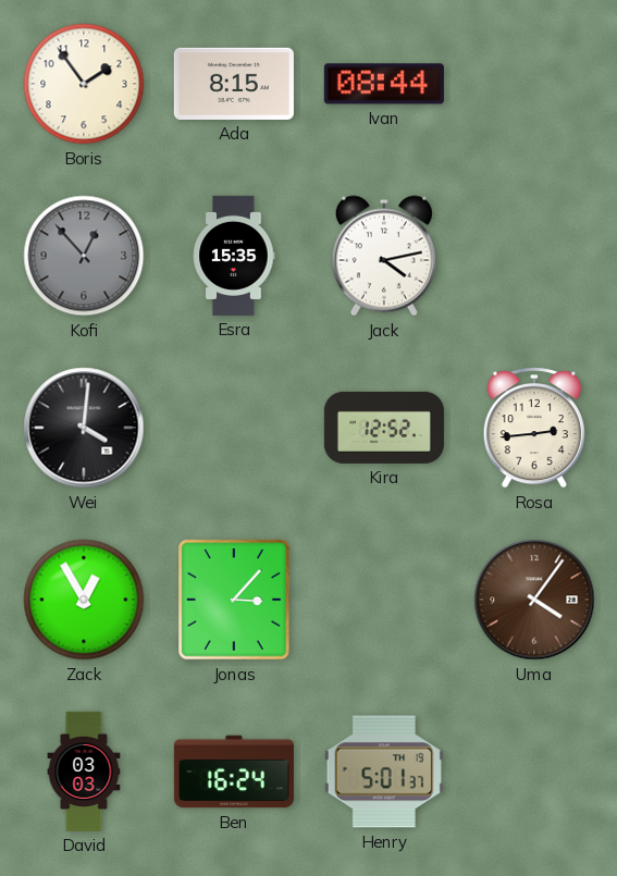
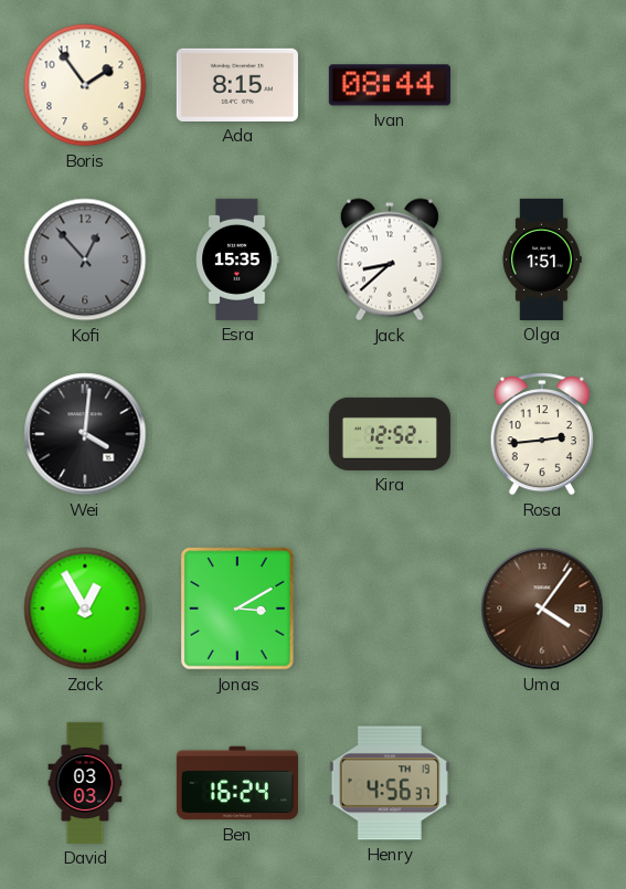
Jack: 4:13 -> 8:38 (390, 260)
Olga: none -> 1:51 (542, 260)
Jonas: 3:07 -> 3:10 (237, 608)
Henry: 5:01 -> 4:56 (390, 783)
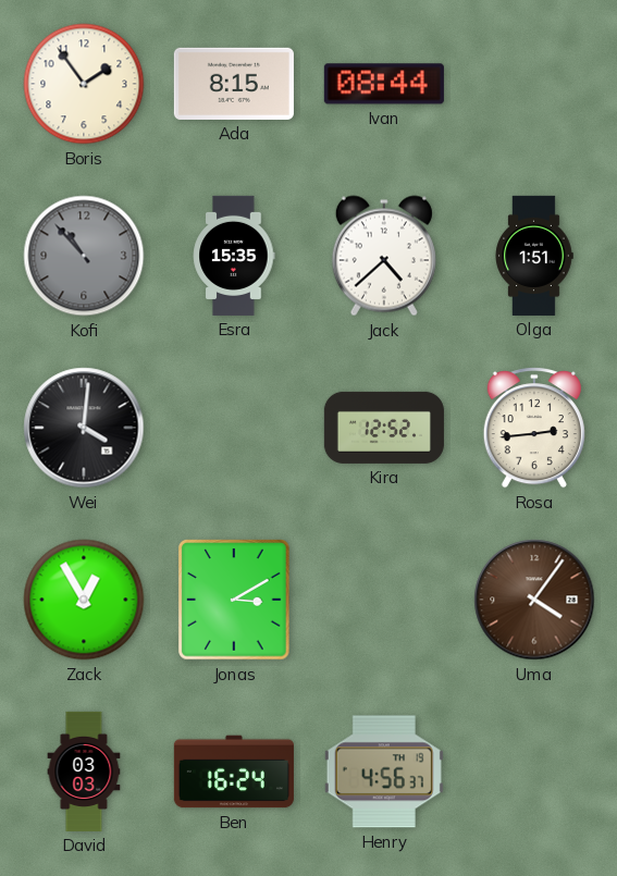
Kofi: 12:53 -> 10:53 (84, 256)
Jack: 8:38 -> 4:38 (384, 256)
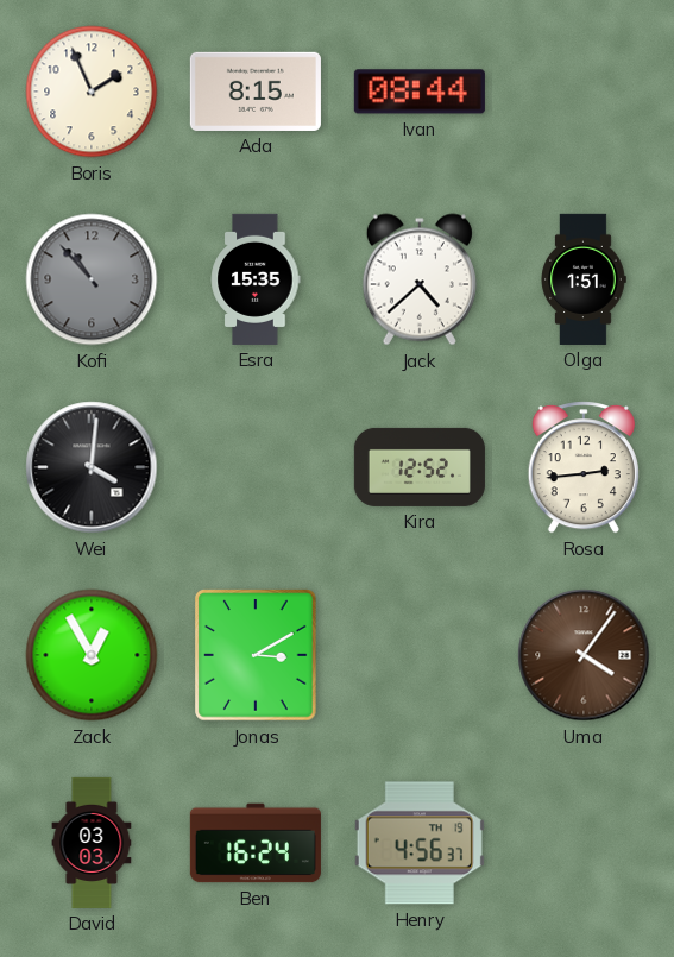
Boris: 1:54 -> 1:56 (92, 92)
